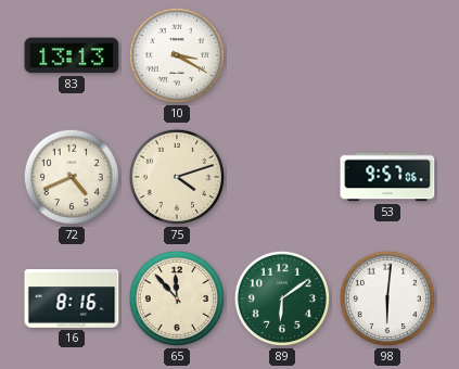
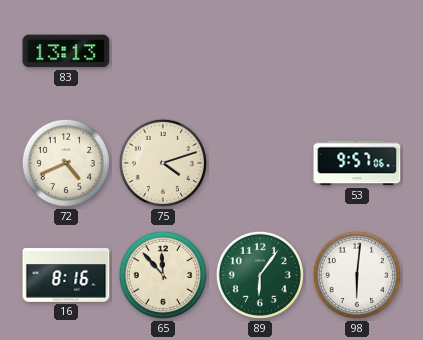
10: 3:20 -> none (177, 55)
89: 6:09 -> 6:06 (260, 275)
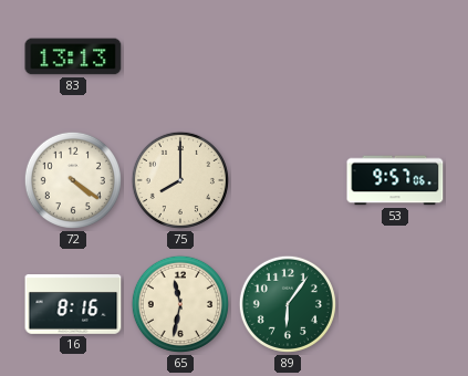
72: 4:41 -> 4:21 (73, 180)
75: 4:12 -> 8:00 (180, 180)
65: 11:53 -> 11:32 (180, 304)
98: 6:01 -> none (357, 275)
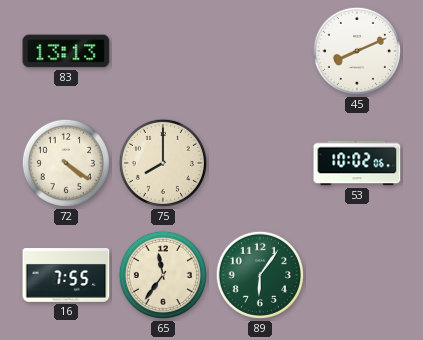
45: none -> 8:11 (357, 51)
53: 9:57 -> 10:02 (357, 163)
16: 8:16 -> 7:55 (66, 275)
65: 11:32 -> 11:36 (163, 275)
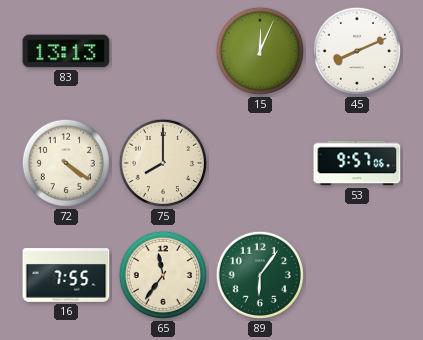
15: none -> 12:04 (260, 51)
53: 10:02 -> 9:57 (357, 163)
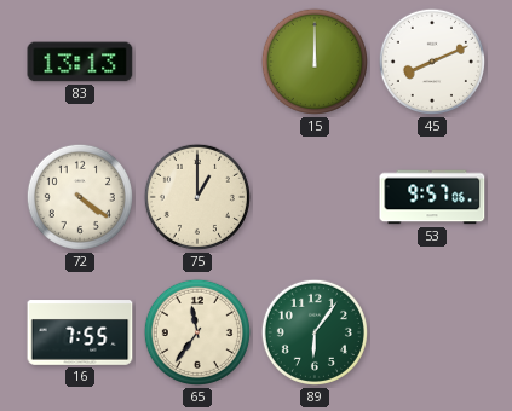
15: 12:04 -> 12:00 (315, 62)
75: 8:00 -> 1:00 (197, 197)
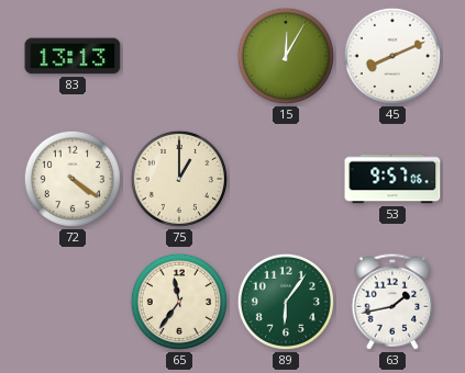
15: 12:00 -> 12:05 (286, 56)
16: 7:55 -> none (80, 332)
63: none -> 1:43 (392, 302)
